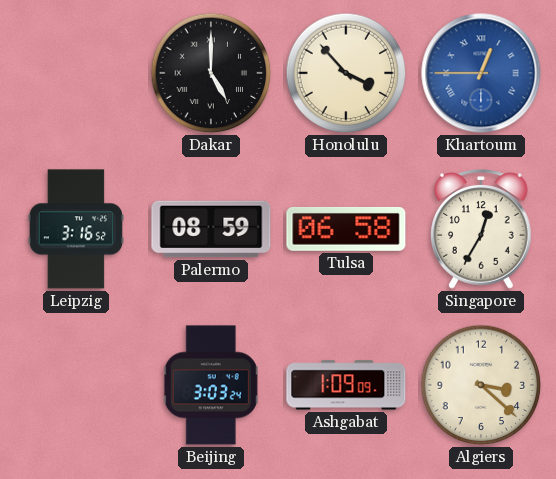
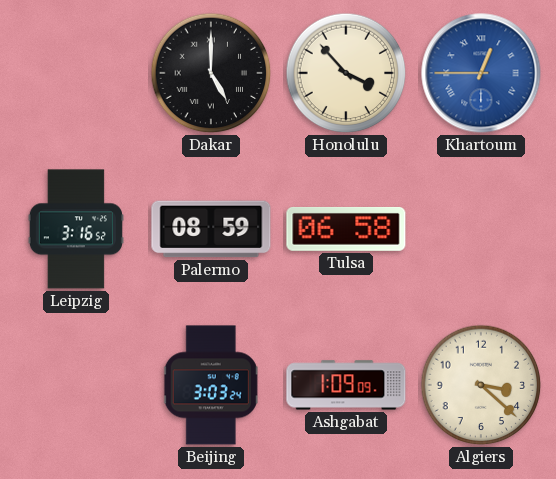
Singapore: 12:35 -> none (482, 229)
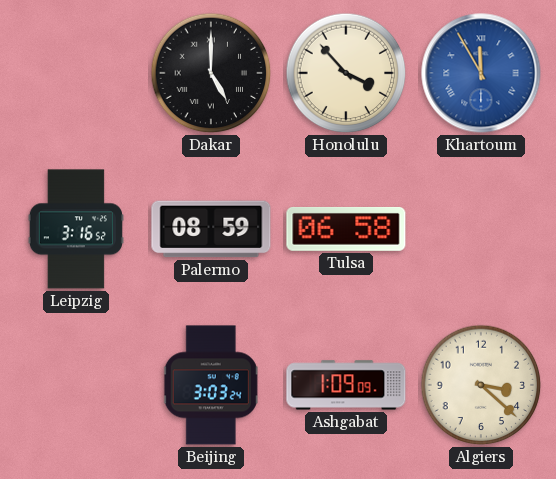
Khartoum: 12:45 -> 11:55 (481, 73)
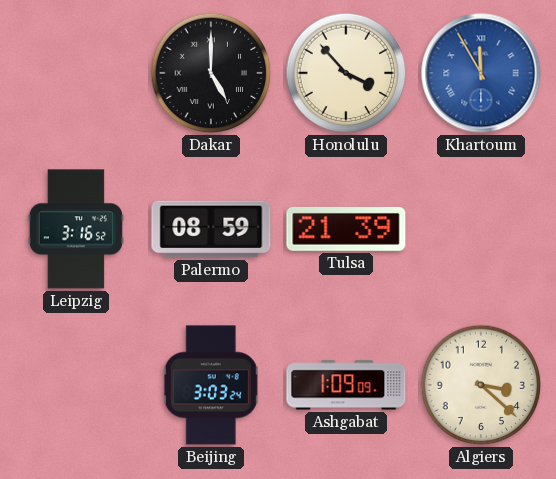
Tulsa: 06:58 -> 21:39 (346, 229)
